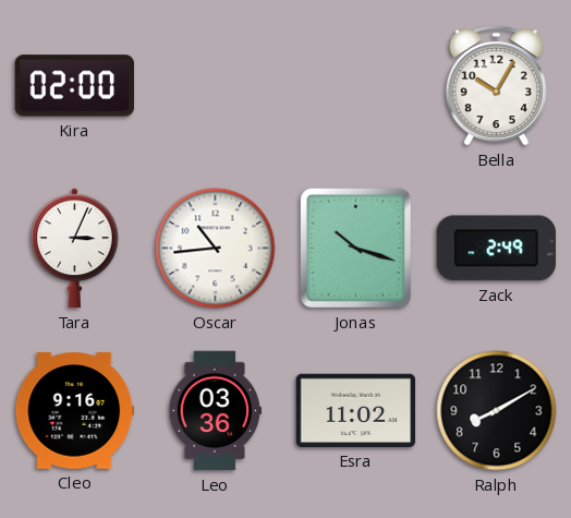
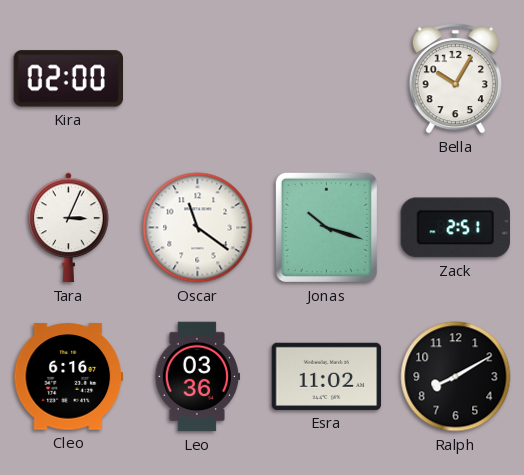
Oscar: 10:44 -> 11:21 (198, 228)
Zack: 2:49 -> 2:51 (455, 228)
Cleo: 9:16 -> 6:16 (69, 377)
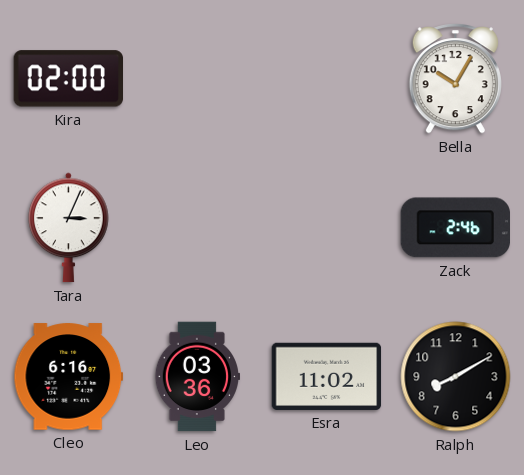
Oscar: 11:21 -> none (198, 228)
Jonas: 10:18 -> none (326, 227)
Zack: 2:51 -> 2:46 (455, 228)
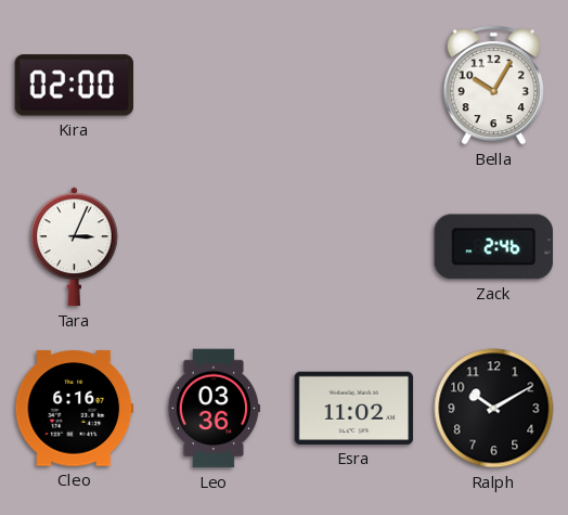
Ralph: 8:10 -> 10:10 (494, 409)
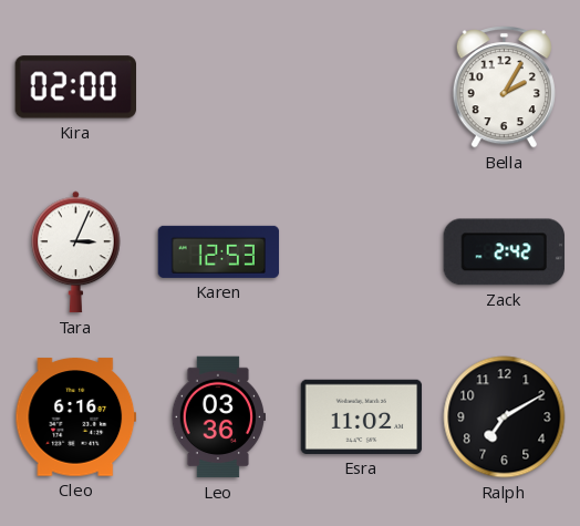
Bella: 10:05 -> 2:05 (504, 87)
Karen: none -> 12:53 (219, 251)
Zack: 2:46 -> 2:42 (504, 252)
Ralph: 10:10 -> 7:10 (505, 417)
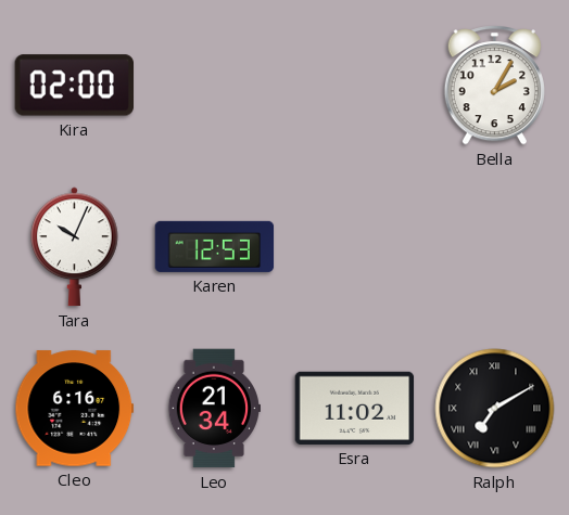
Tara: 3:04 -> 10:04 (75, 247)
Zack: 2:42 -> none (504, 252)
Leo: 03:36 -> 21:34 (214, 409)
Ralph numerals: Arabic -> Roman (495, 409)
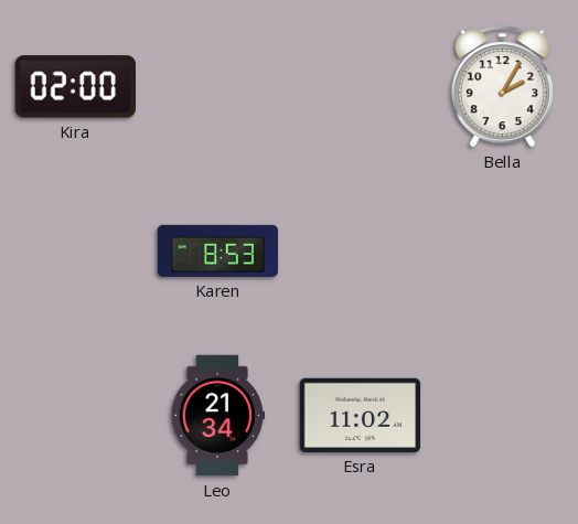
Tara: 10:04 -> none (75, 247)
Karen: 12:53 -> 8:53 (218, 250)
Cleo: 6:16 -> none (75, 409)
Ralph: 7:10 -> none (495, 409)
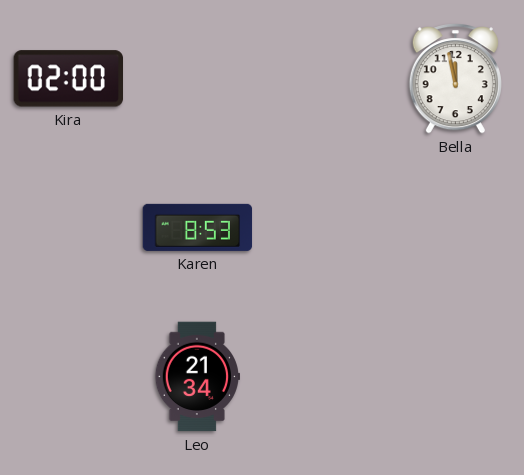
Bella: 2:05 -> 11:58 (455, 79)
Esra: 11:02 -> none (361, 415)
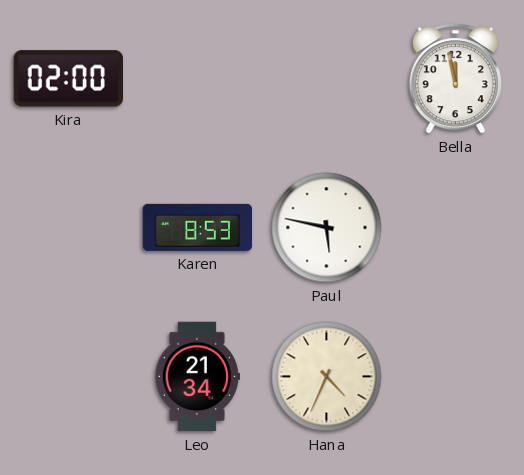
Paul: none -> 5:47 (327, 228)
Hana: none -> 4:34 (327, 377)
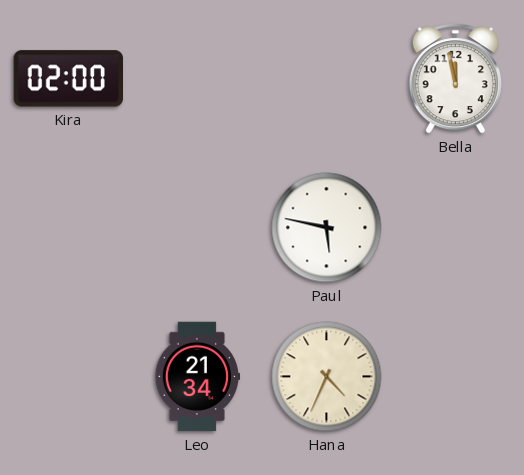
Karen: 8:53 -> none (198, 227)
